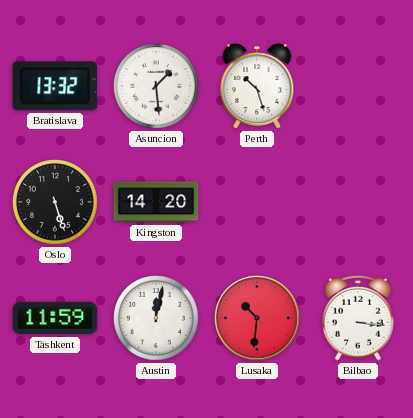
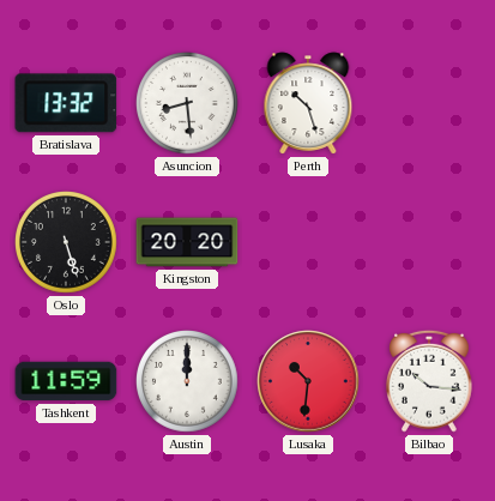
Asuncion: 1:29 -> 8:29 (188, 104)
Kingston: 14:20 -> 20:20 (187, 242)
Austin: 12:02 -> 12:00 (188, 382)
Bilbao: 3:16 -> 10:16 (430, 381)
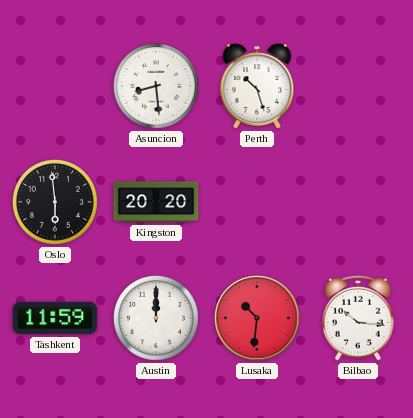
Bratislava: 13:32 -> none (66, 103)
Oslo: 5:27 -> 5:59 (56, 203)
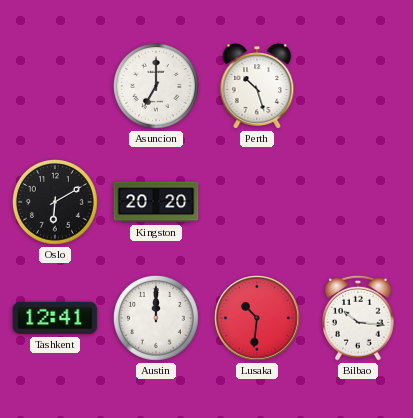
Asuncion: 8:29 -> 7:00 (157, 87)
Oslo: 5:59 -> 6:10 (56, 203)
Tashkent: 11:59 -> 12:41 (55, 318)
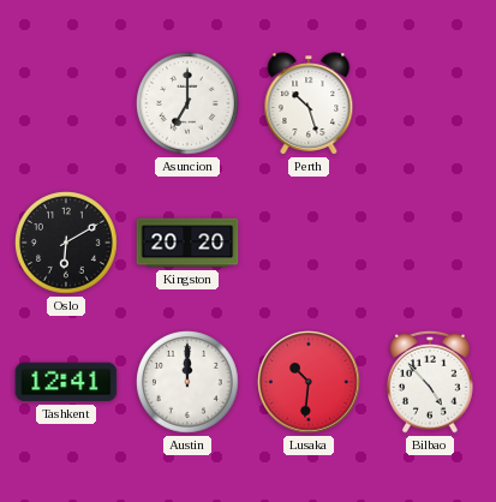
Bilbao: 10:16 -> 4:53 (431, 382)
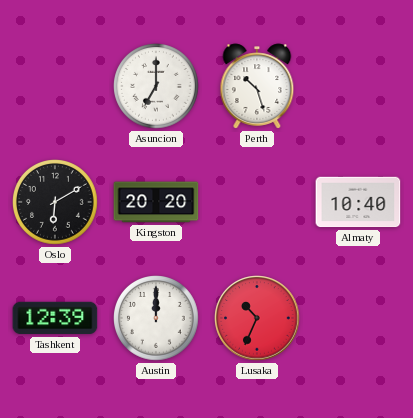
Almaty: none -> 10:40 (358, 202)
Tashkent: 12:41 -> 12:39 (55, 318)
Lusaka: 10:31 -> 10:34 (257, 318)
Bilbao: 4:53 -> none (431, 382)
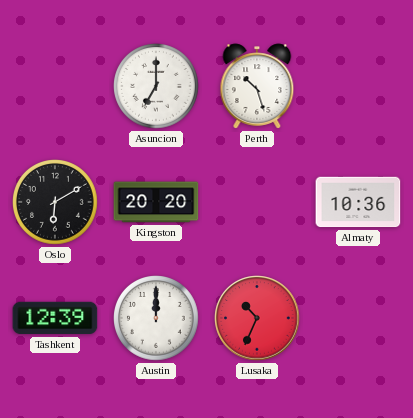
Almaty: 10:40 -> 10:36 (358, 202)
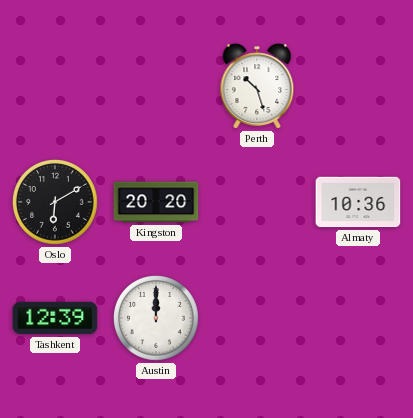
Asuncion: 7:00 -> none (157, 87)
Lusaka: 10:34 -> none (257, 318)
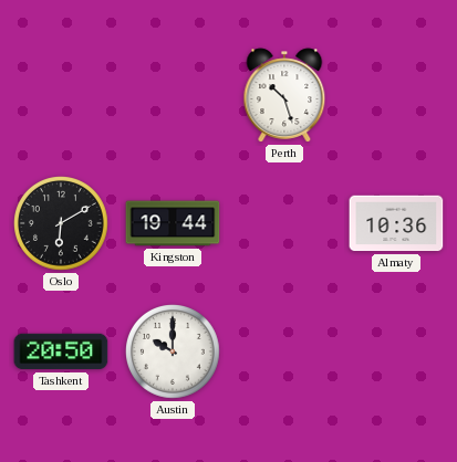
Kingston: 20:20 -> 19:44 (173, 223)
Tashkent: 12:39 -> 20:50 (61, 351)
Austin: 12:00 -> 10:00 (174, 353)
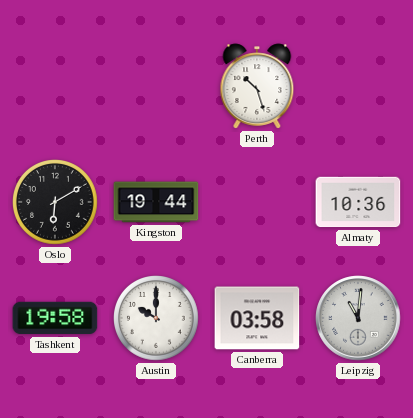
Tashkent: 20:50 -> 19:58 (55, 318)
Canberra: none -> 03:58 (257, 318)
Leipzig: none -> 11:01 (358, 318)
